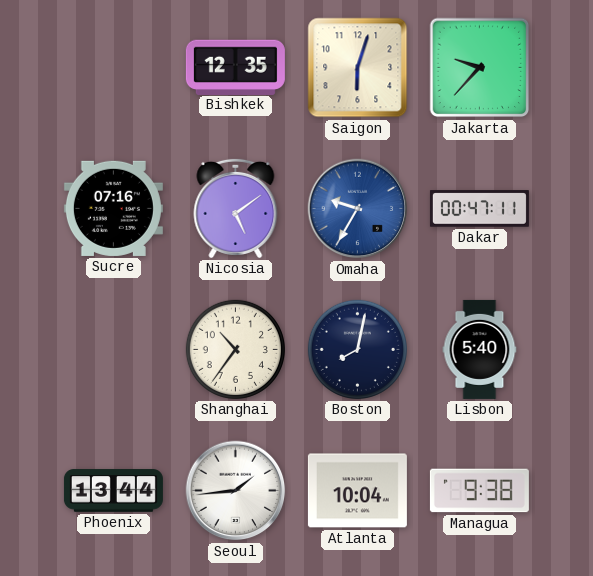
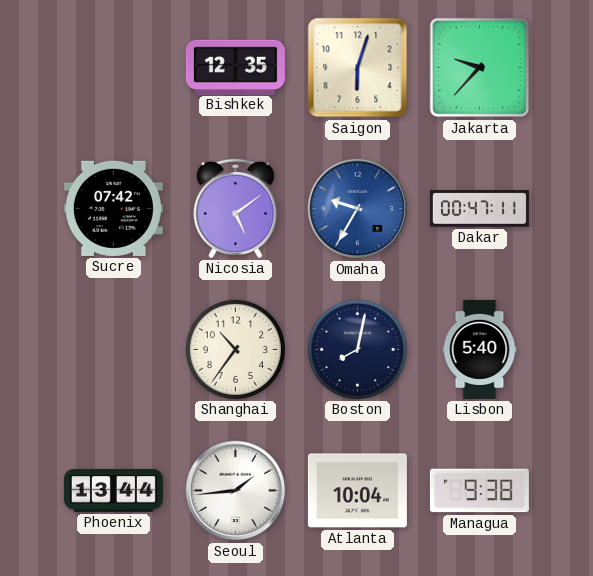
Sucre: 07:16 -> 07:42 (113, 208)
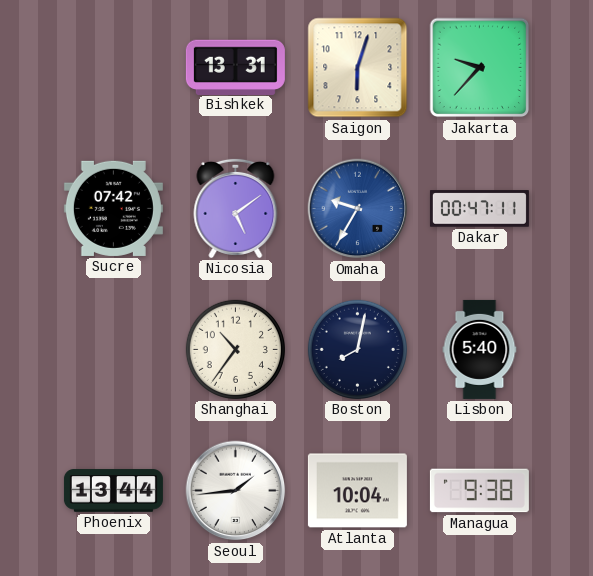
Bishkek: 12:35 -> 13:31 (235, 67)
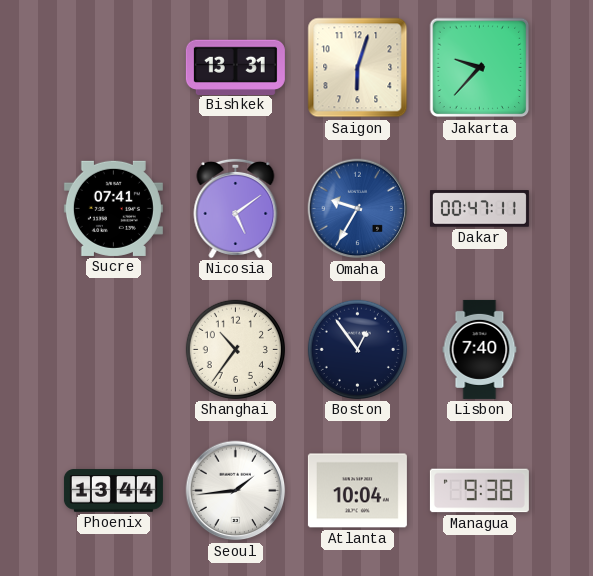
Sucre: 07:42 -> 07:41 (113, 208)
Boston: 8:02 -> 12:54 (357, 349)
Lisbon: 5:40 -> 7:40 (480, 349)
